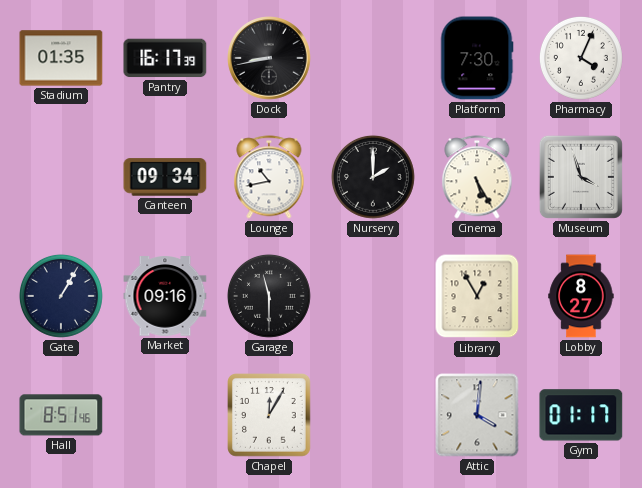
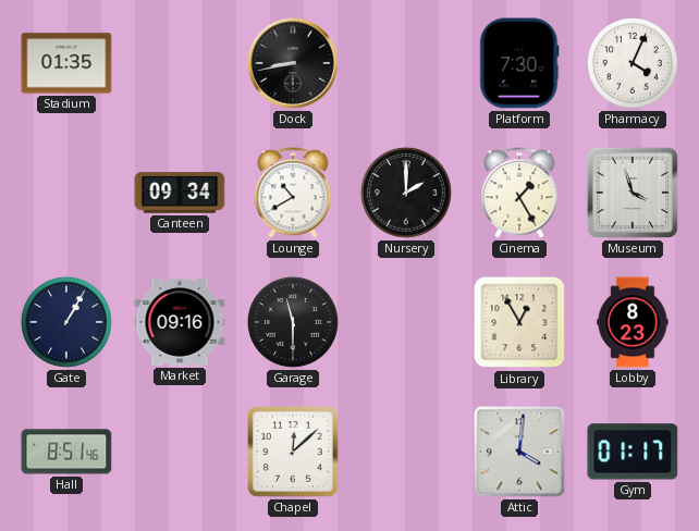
Pantry: 16:17 -> none (165, 58)
Lounge: 10:43 -> 10:40 (293, 193)
Cinema: 5:25 -> 1:25 (519, 193)
Lobby: 8:27 -> 8:23 (633, 322)
Chapel: 12:05 -> 12:08 (294, 453)
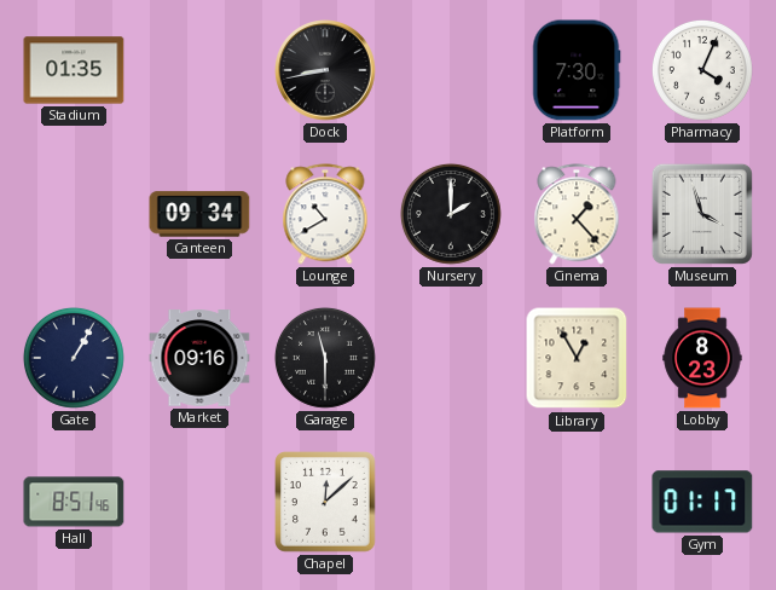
Cinema: 1:25 -> 1:23 (577, 214)
Attic: 4:01 -> none (519, 452)
